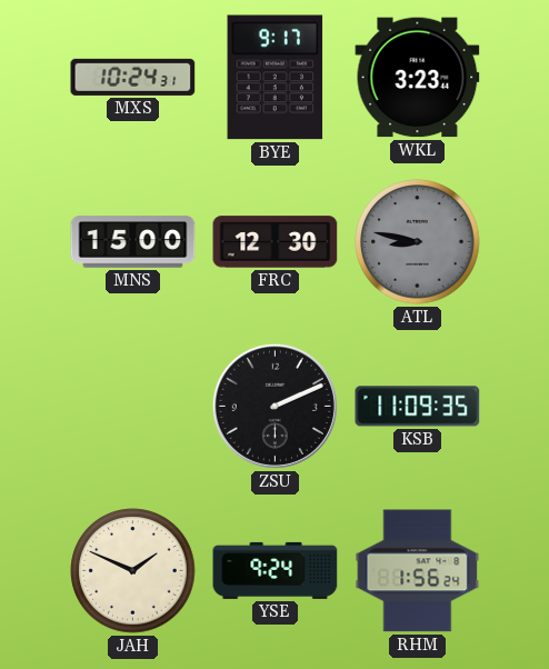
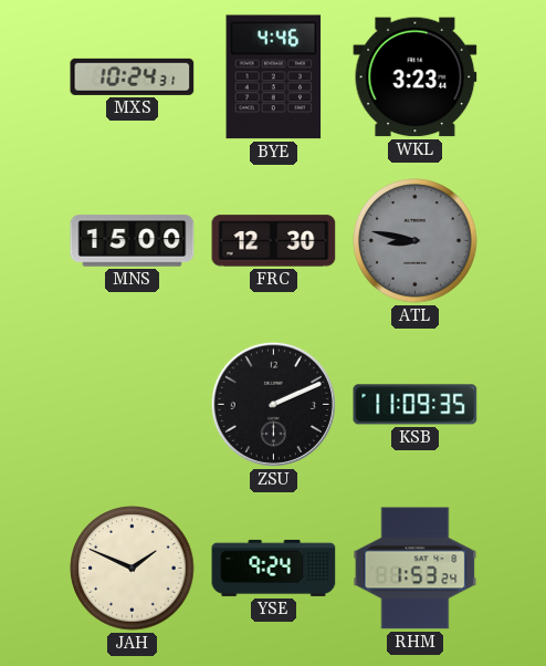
BYE: 9:17 -> 4:46 (274, 77)
RHM: 1:56 -> 1:53 (416, 569)
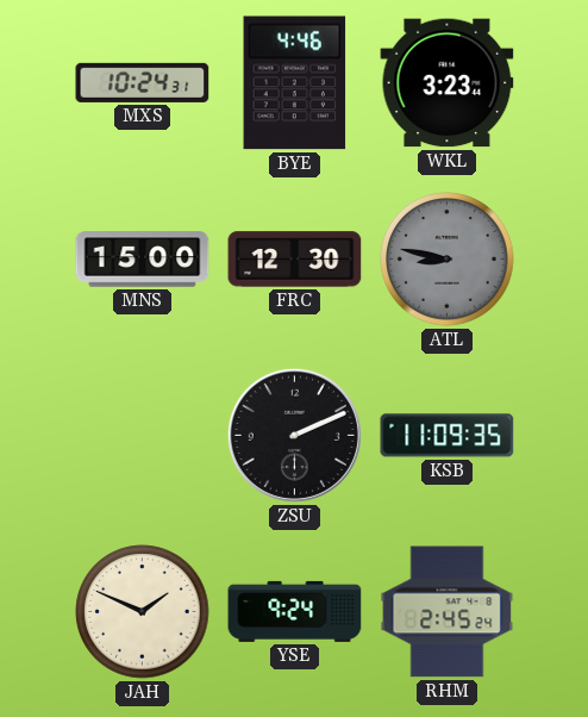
RHM: 1:53 -> 2:45 (448, 612)
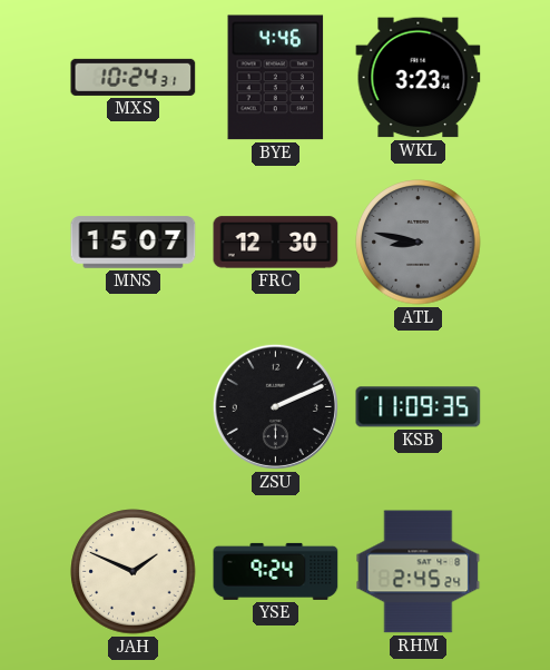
MNS: 15:00 -> 15:07 (134, 243)
